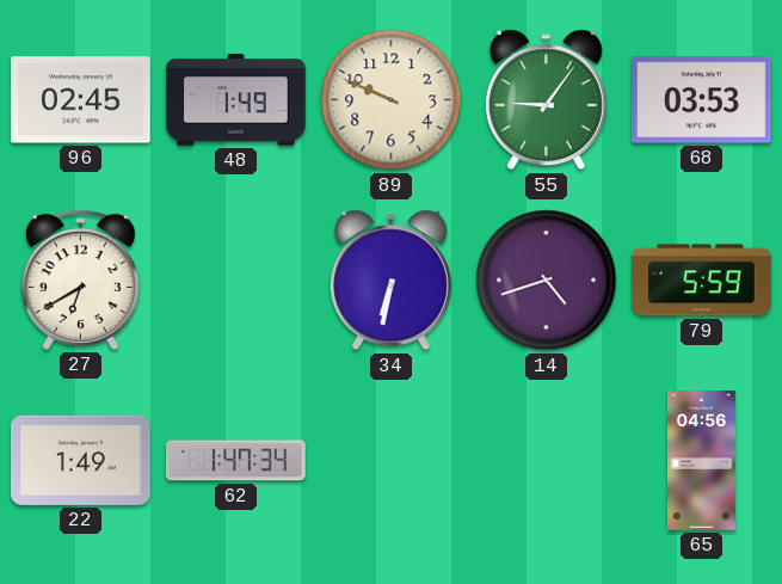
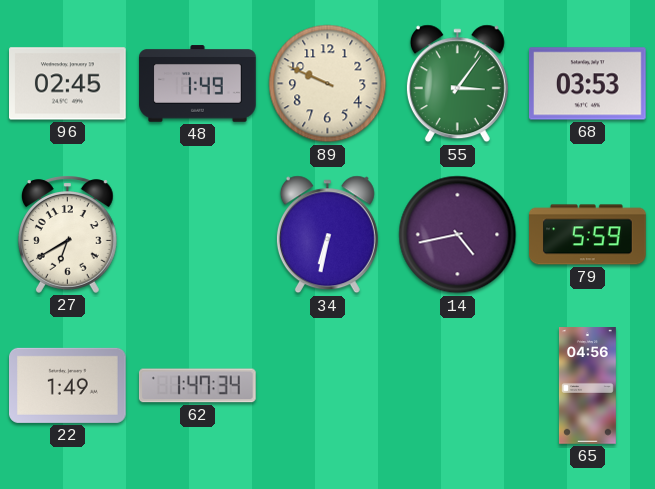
55: 9:06 -> 3:06 (457, 84)
14: 4:42 -> 4:43 (458, 235)
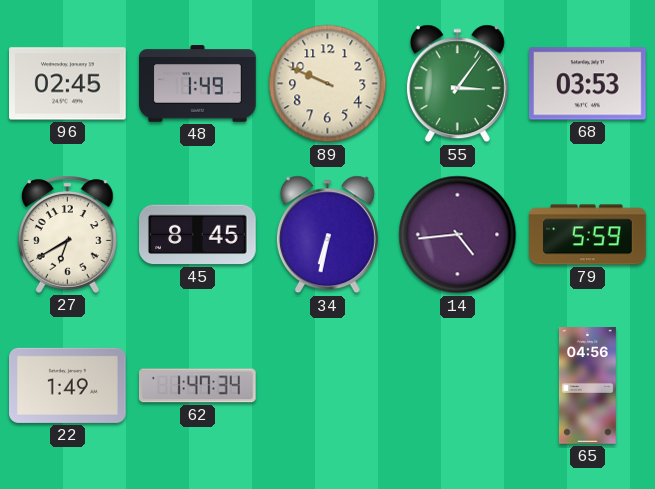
45: none -> 8:45 (198, 235)
14: 4:43 -> 4:44 (458, 235)
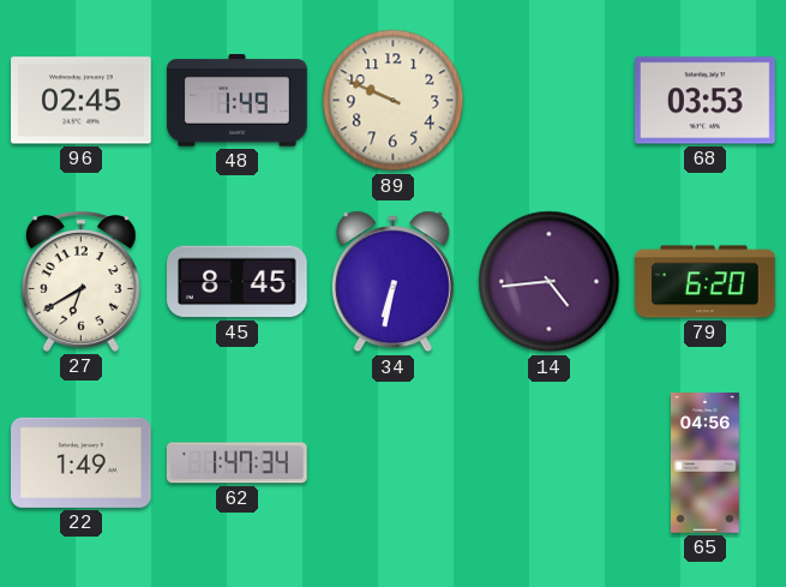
55: 3:06 -> none (457, 84)
79: 5:59 -> 6:20 (706, 282)
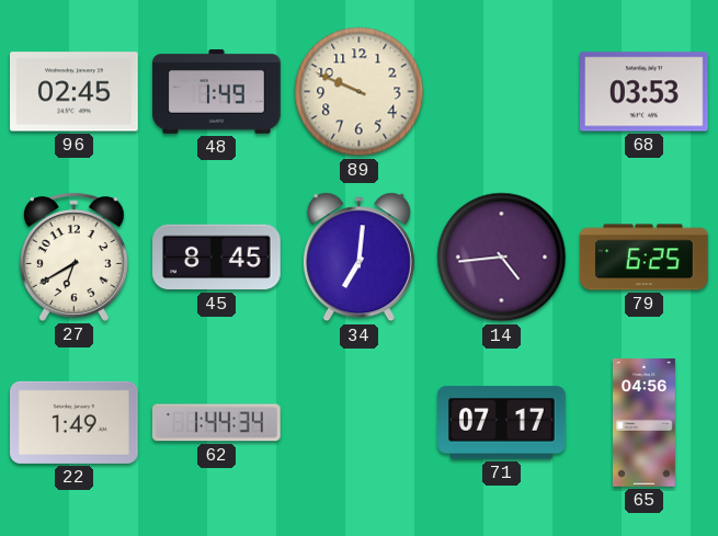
34: 6:32 -> 7:01 (358, 258)
79: 6:20 -> 6:25 (645, 258)
62: 1:47 -> 1:44 (217, 423)
71: none -> 07:17 (502, 423)
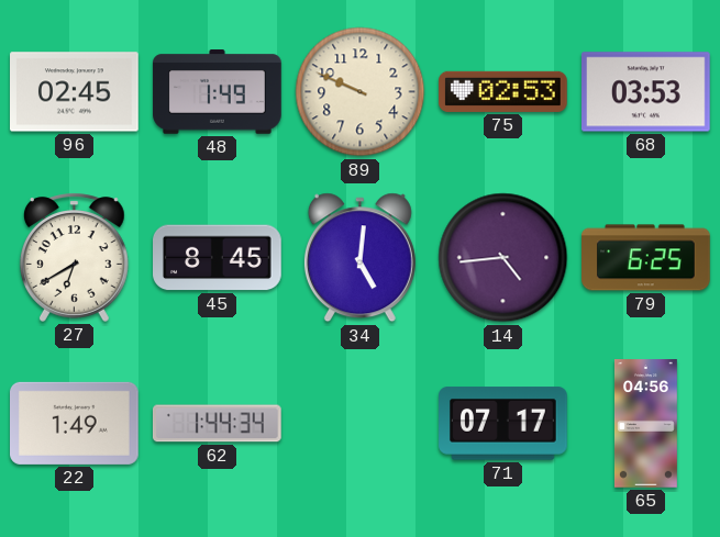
75: none -> 02:53 (503, 91)
34: 7:01 -> 5:01 (359, 258)
